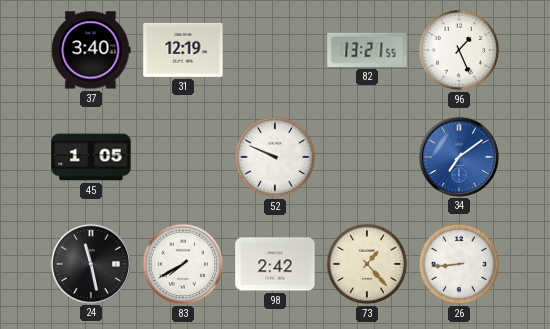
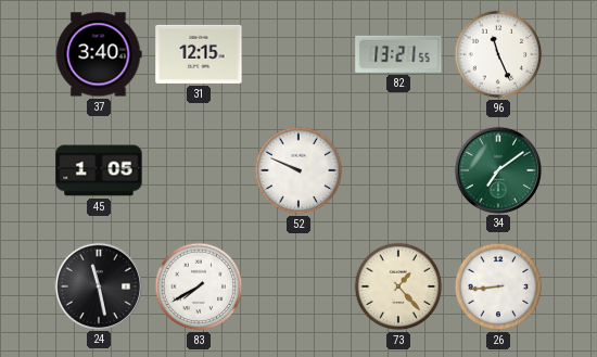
31: 12:19 -> 12:15 (199, 54)
96: 1:26 -> 11:26 (498, 54)
34 dial: blue -> green (497, 169)
98: 2:42 -> none (275, 264)
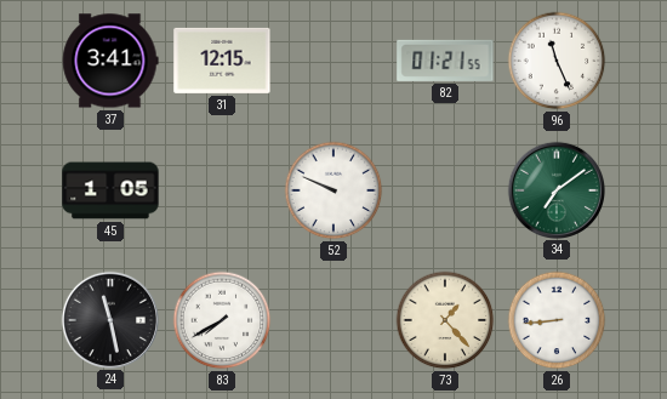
37: 3:40 -> 3:41 (110, 61)
82: 13:21 -> 01:21 (445, 61)
